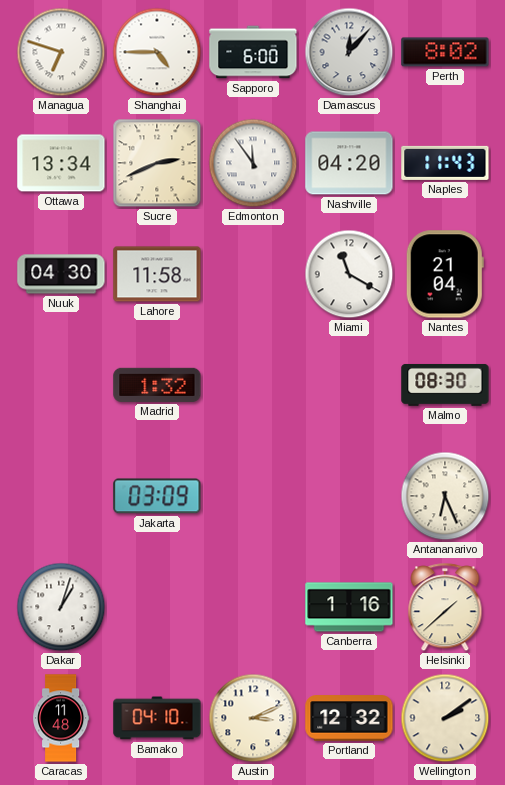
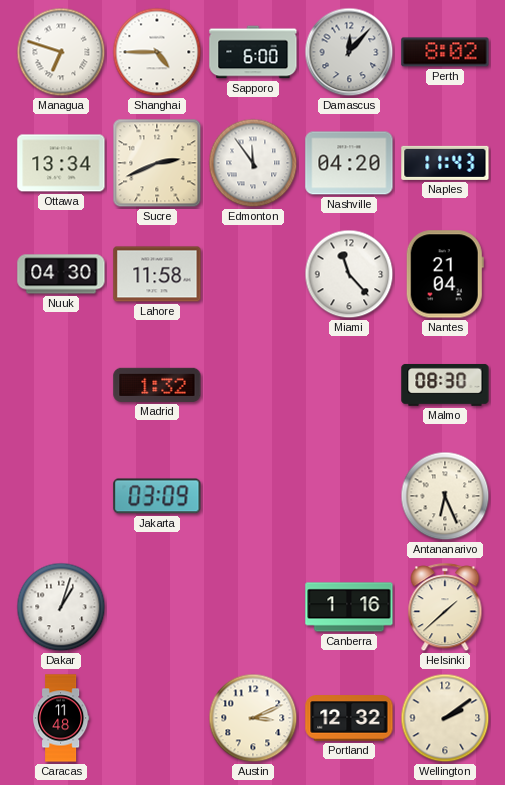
Miami: 11:20 -> 11:23 (349, 274)
Bamako: 04:10 -> none (157, 718)
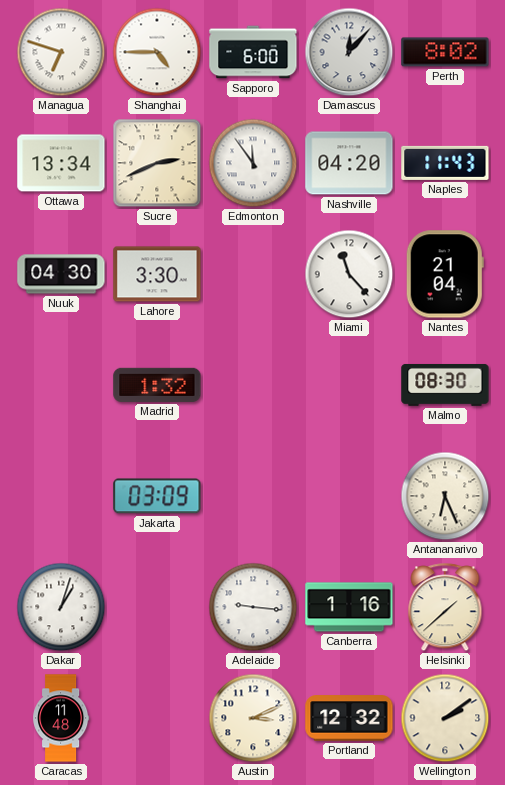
Lahore: 11:58 -> 3:30 (157, 274)
Adelaide: none -> 9:16 (253, 607)
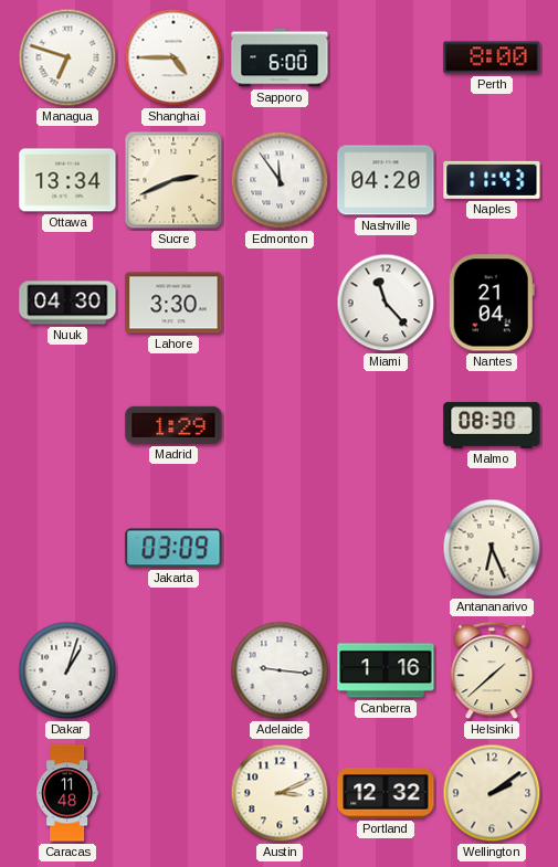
Damascus: 12:07 -> none (349, 52)
Perth: 8:02 -> 8:00 (492, 57)
Madrid: 1:32 -> 1:29 (173, 425)
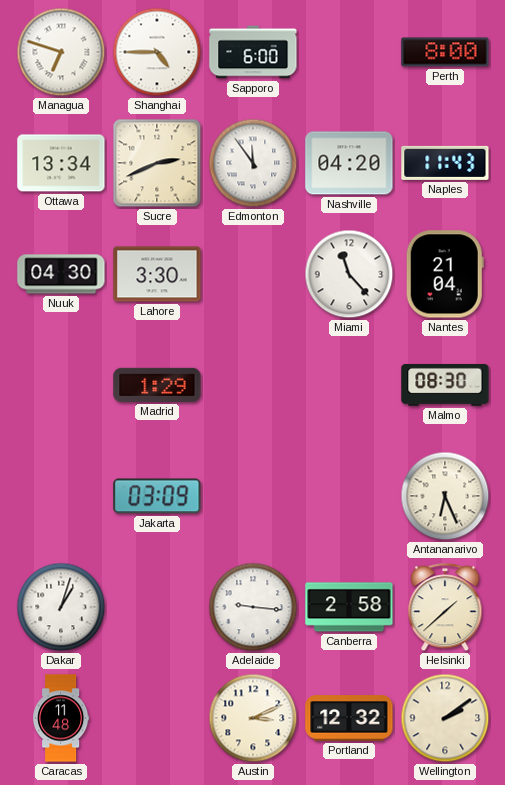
Canberra: 1:16 -> 2:58 (349, 607)
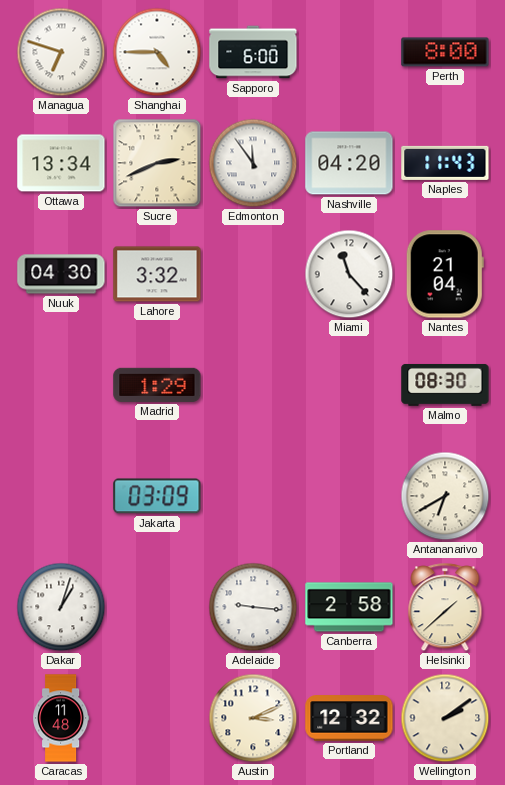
Lahore: 3:30 -> 3:32 (157, 274)
Antananarivo: 6:26 -> 6:40 (445, 496)
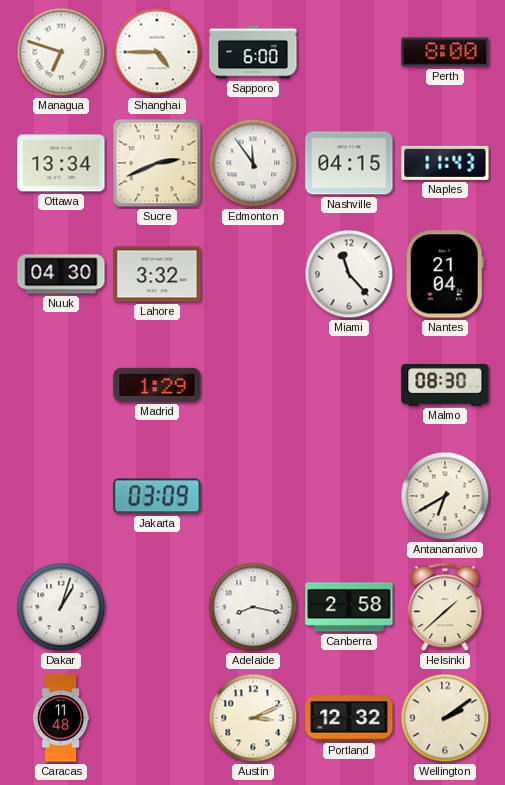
Nashville: 04:20 -> 04:15 (349, 163)
Adelaide: 9:16 -> 8:17 (253, 607)
